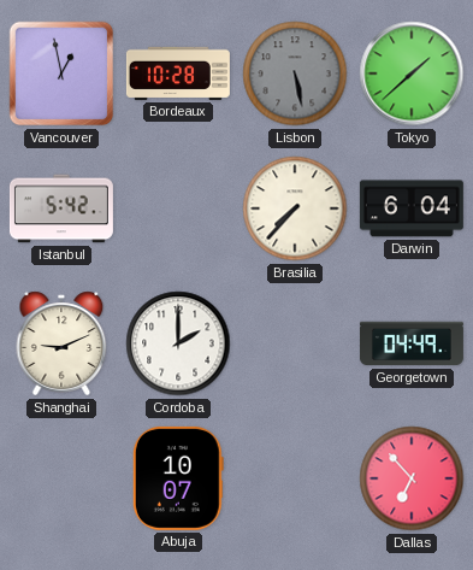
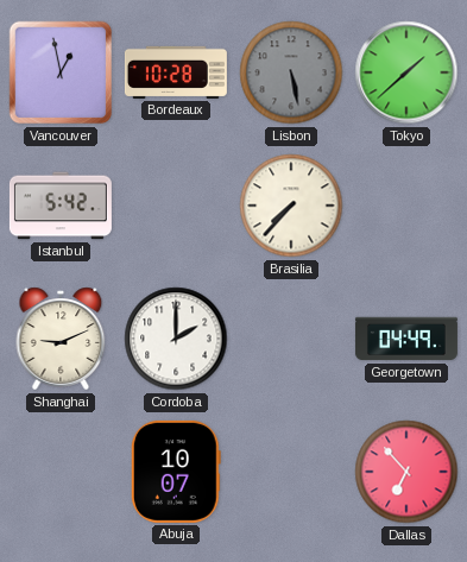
Darwin: 6:04 -> none (412, 208)
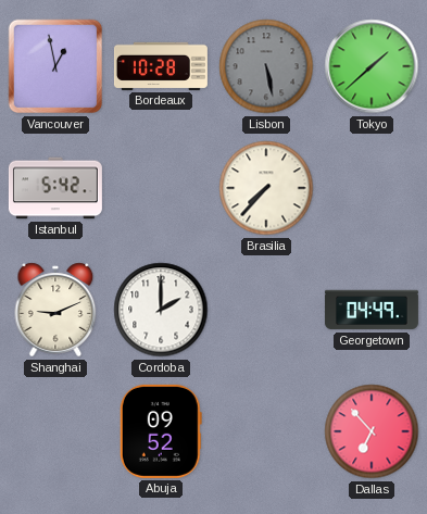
Abuja: 10:07 -> 09:52 (161, 431)
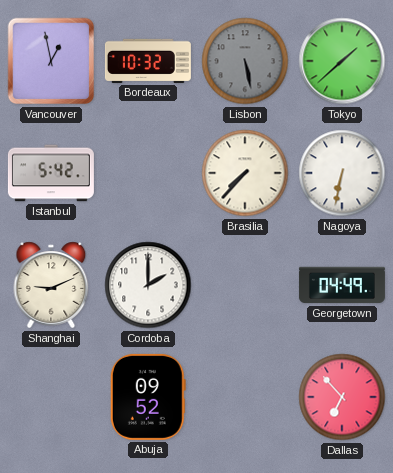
Bordeaux: 10:28 -> 10:32 (148, 61)
Nagoya: none -> 6:32 (342, 173)
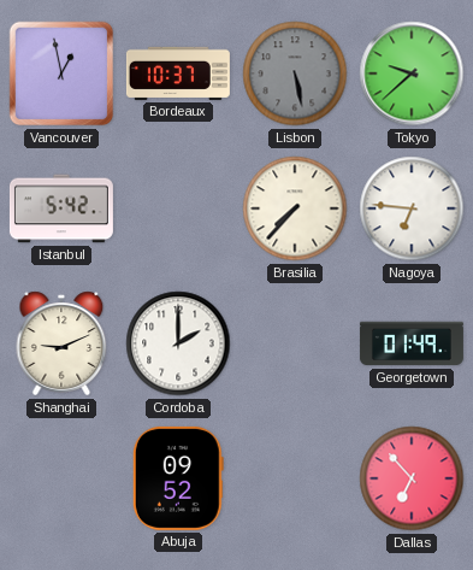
Bordeaux: 10:32 -> 10:37 (178, 74)
Tokyo: 1:38 -> 9:38 (412, 74)
Nagoya: 6:32 -> 6:46 (412, 208)
Georgetown: 04:49 -> 01:49 (412, 343)
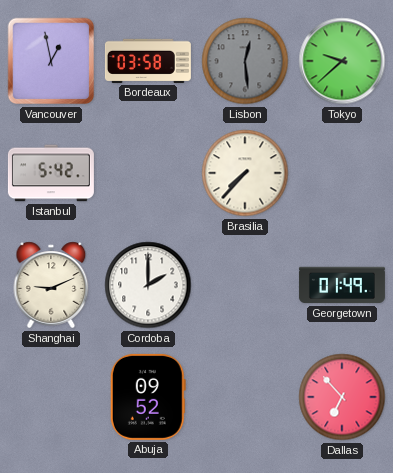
Bordeaux: 10:37 -> 03:58 (148, 61)
Lisbon: 5:28 -> 12:29 (245, 61)
Nagoya: 6:46 -> none (412, 208)
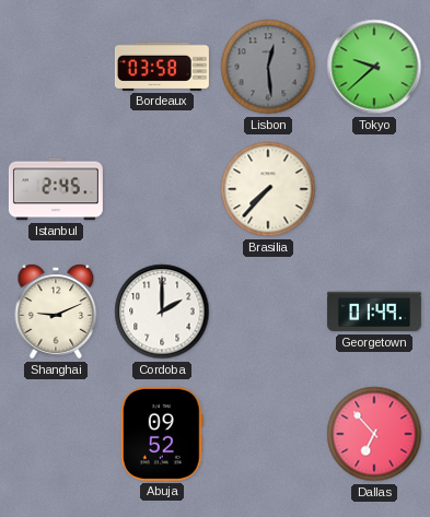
Vancouver: 12:58 -> none (51, 61)
Istanbul: 5:42 -> 2:45 (56, 189)
